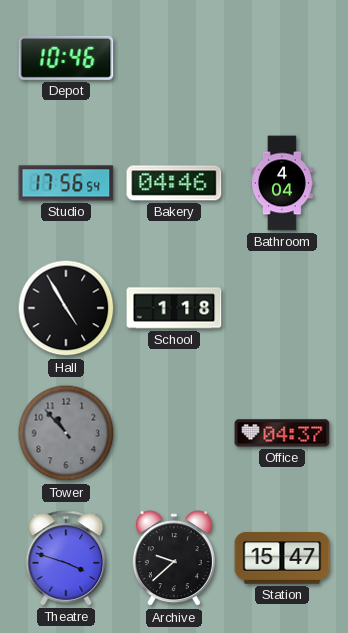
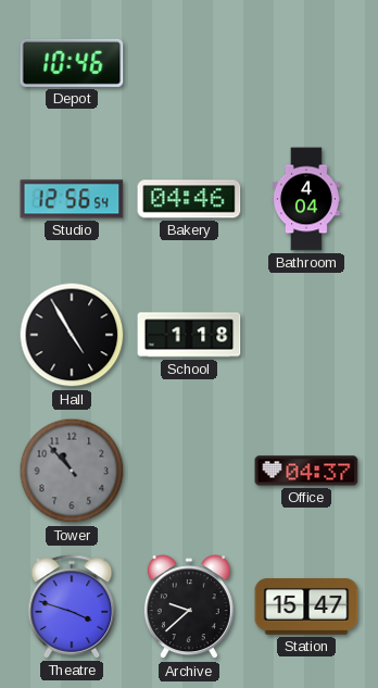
Studio: 17:56 -> 12:56 (72, 199)
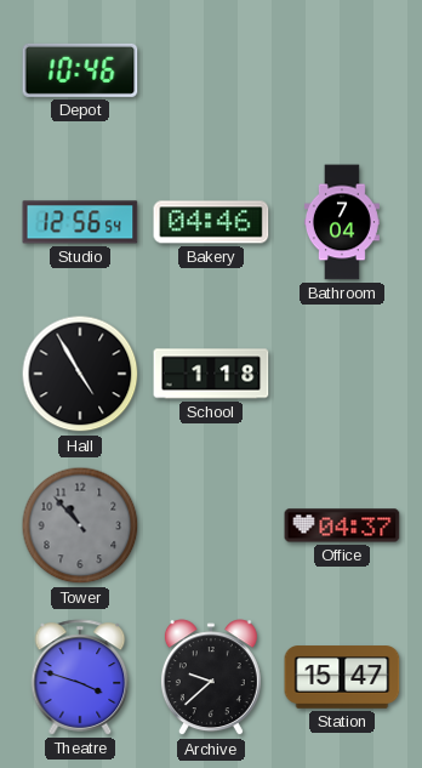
Bathroom: 4:04 -> 7:04 (342, 222)
